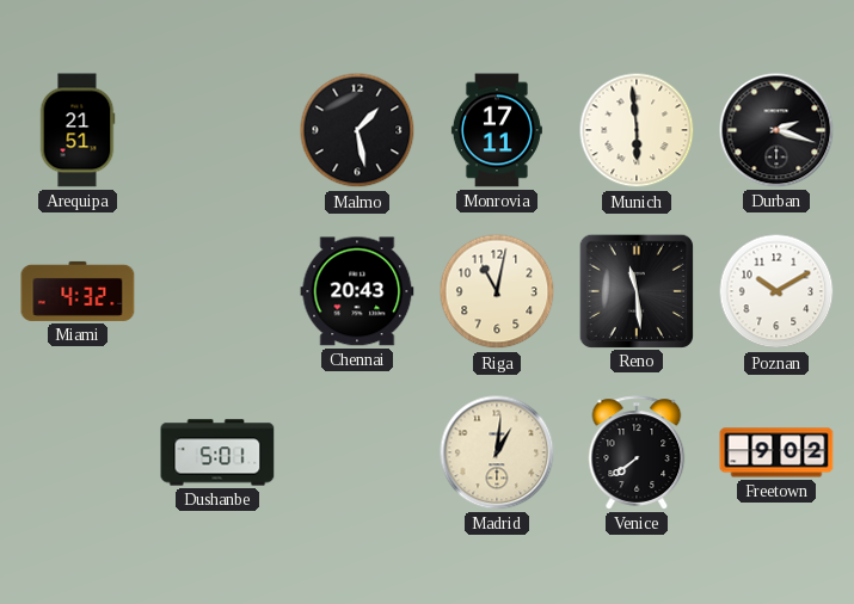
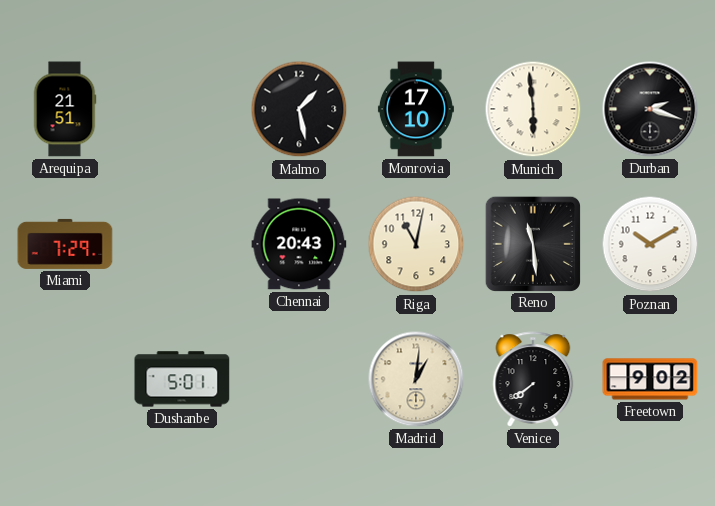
Monrovia: 17:11 -> 17:10 (416, 109)
Miami: 4:32 -> 7:29 (65, 244)
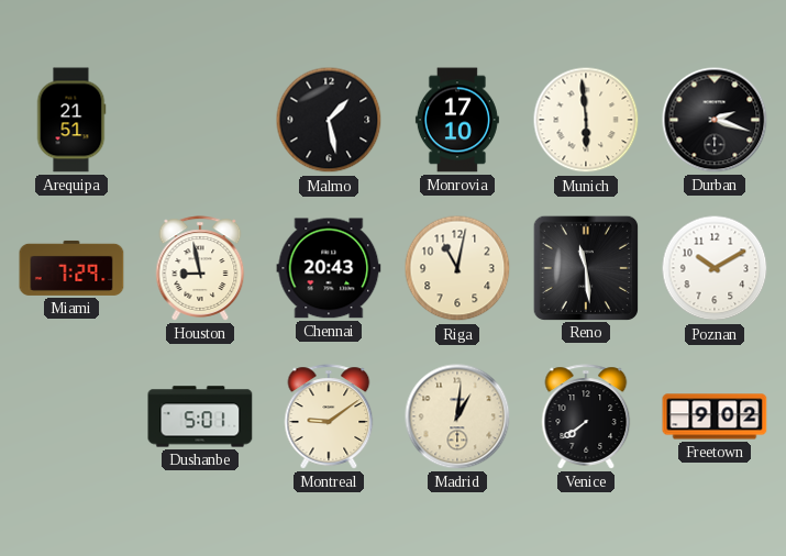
Houston: none -> 8:58 (200, 268)
Montreal: none -> 9:09 (329, 416)
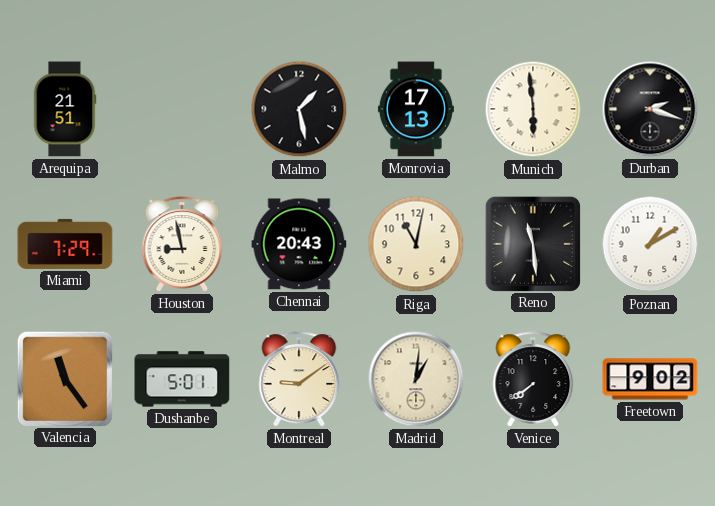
Monrovia: 17:10 -> 17:13 (416, 109)
Poznan: 10:10 -> 1:10 (650, 244)
Valencia: none -> 11:24 (64, 378)
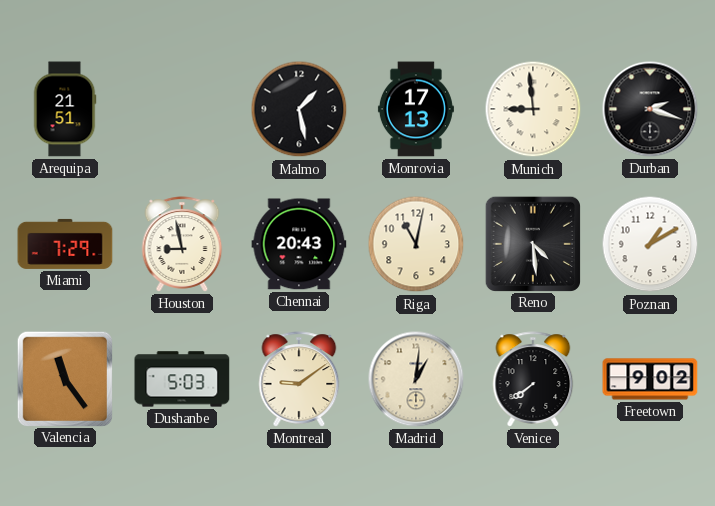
Munich: 5:59 -> 8:59 (533, 109)
Reno: 11:29 -> 4:29 (532, 243)
Dushanbe: 5:01 -> 5:03 (182, 379)
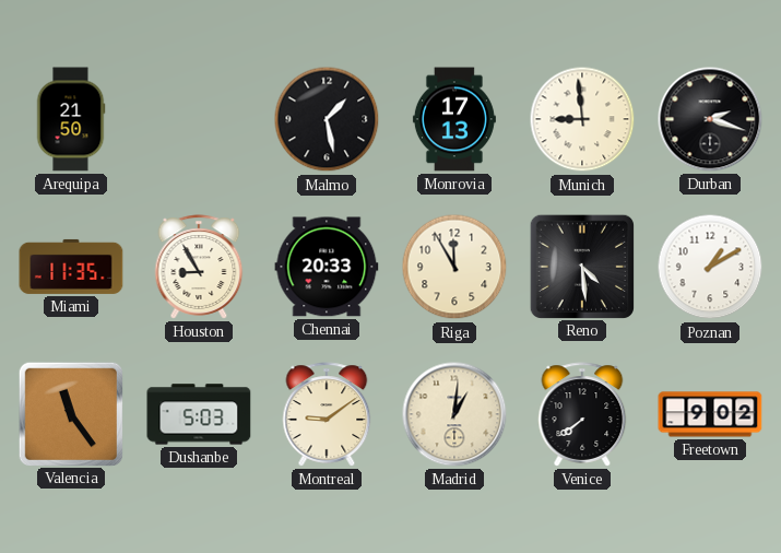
Arequipa: 21:51 -> 21:50 (71, 119)
Miami: 7:29 -> 11:35 (71, 267)
Houston: 8:58 -> 8:55 (199, 267)
Chennai: 20:43 -> 20:33 (327, 267)
Riga: 11:02 -> 11:55 (454, 267)
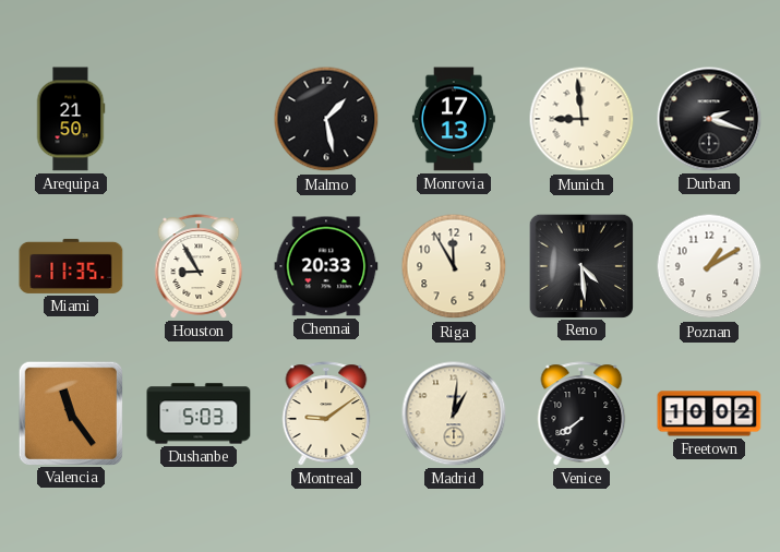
Freetown: 9:02 -> 10:02 (709, 413)
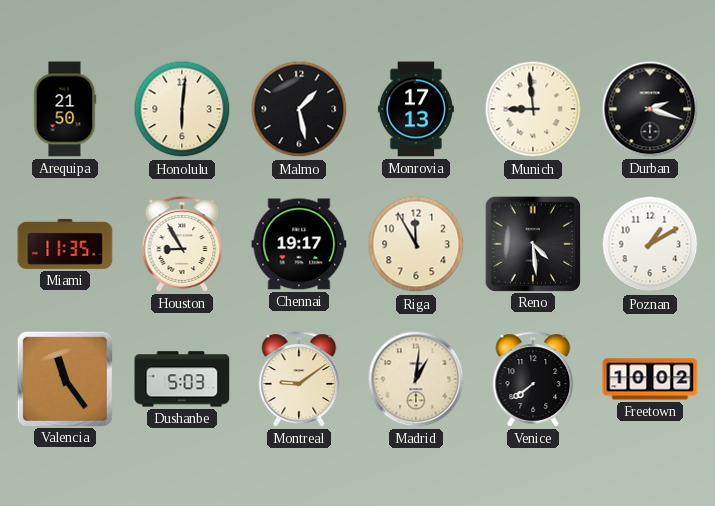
Honolulu: none -> 6:01 (182, 109)
Chennai: 20:33 -> 19:17 (299, 244)
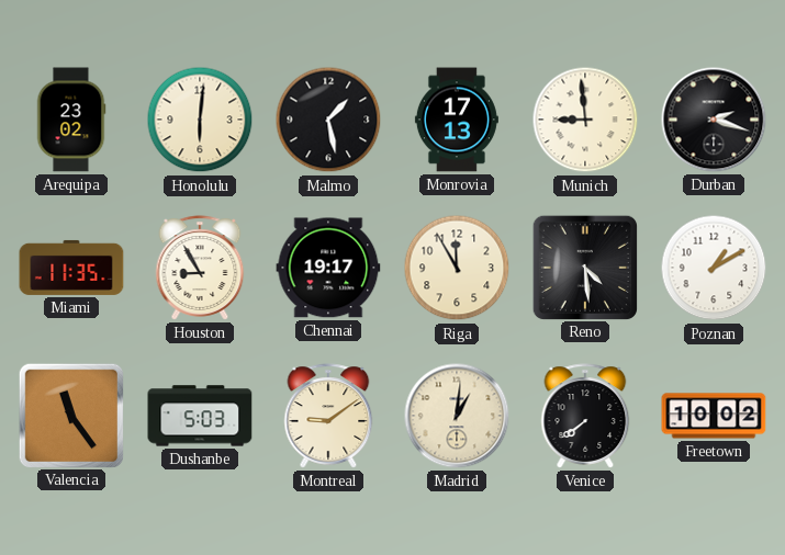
Arequipa: 21:50 -> 23:02 (71, 120)
